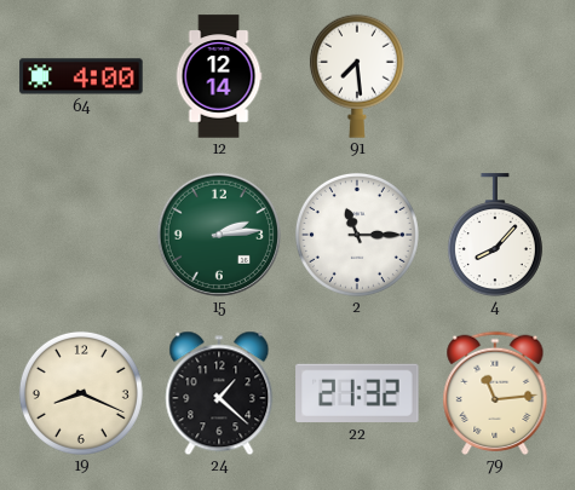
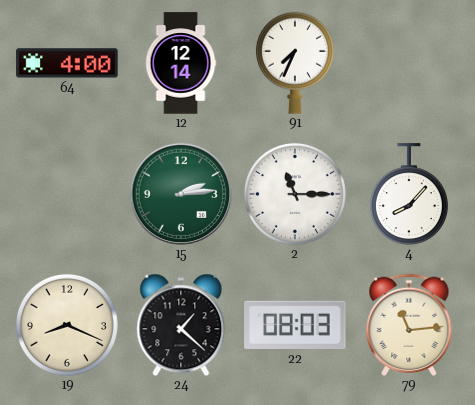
91: 7:29 -> 7:34 (295, 63)
22: 21:32 -> 08:03 (295, 325)
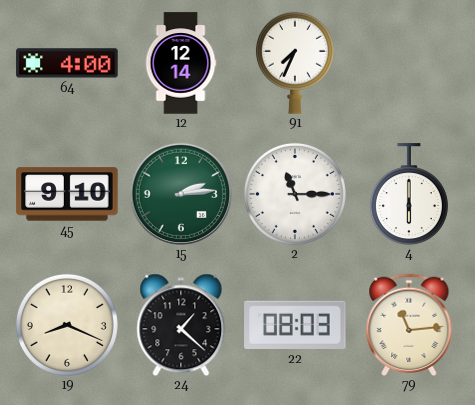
45: none -> 9:10 (67, 194)
4: 8:07 -> 6:00 (409, 194)
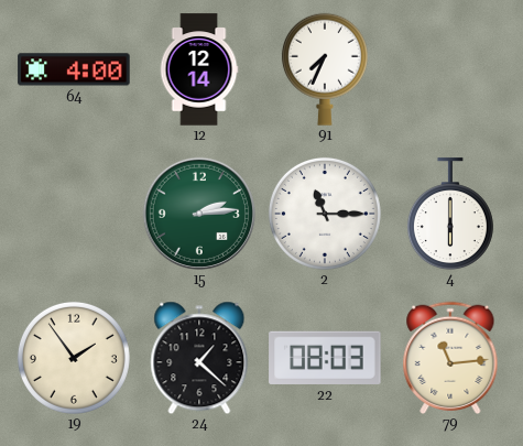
45: 9:10 -> none (67, 194)
19: 8:19 -> 1:54 (74, 358)
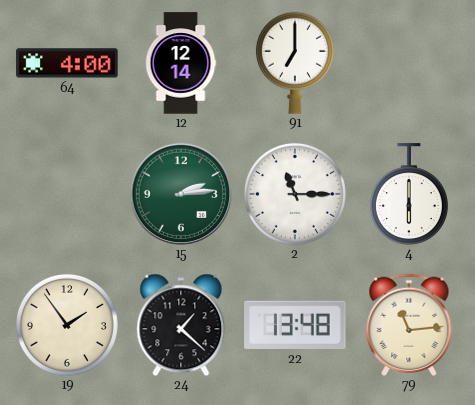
91: 7:34 -> 7:00 (295, 63)
22: 08:03 -> 13:48 (295, 325)
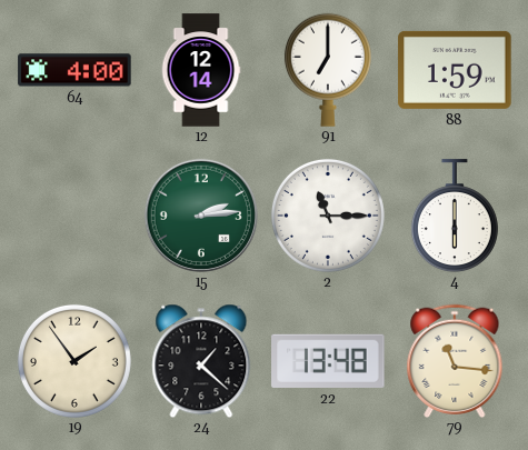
88: none -> 1:59 (455, 70)
79: 11:14 -> 11:16 (455, 360)
